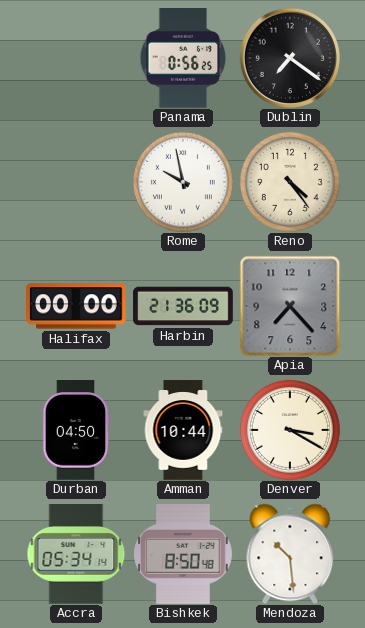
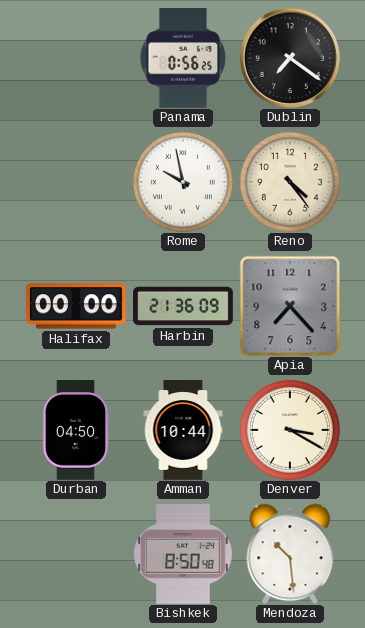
Accra: 05:34 -> none (76, 555)
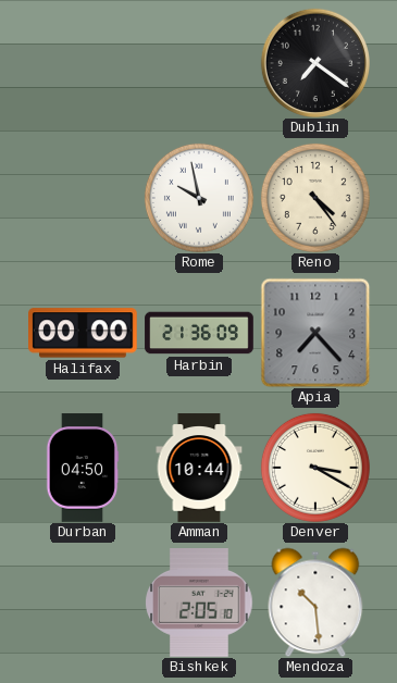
Panama: 0:56 -> none (183, 58)
Bishkek: 8:50 -> 2:05 (199, 604)
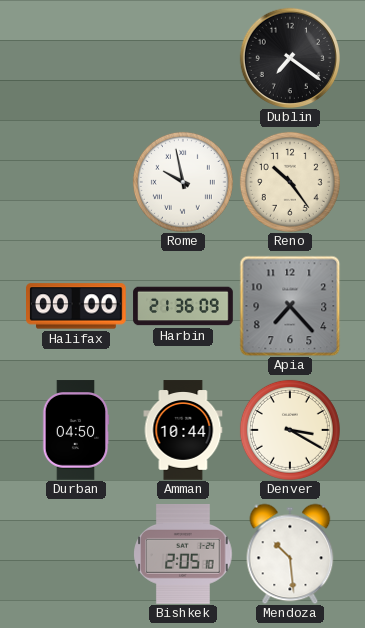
Reno: 4:24 -> 10:24 (290, 182)
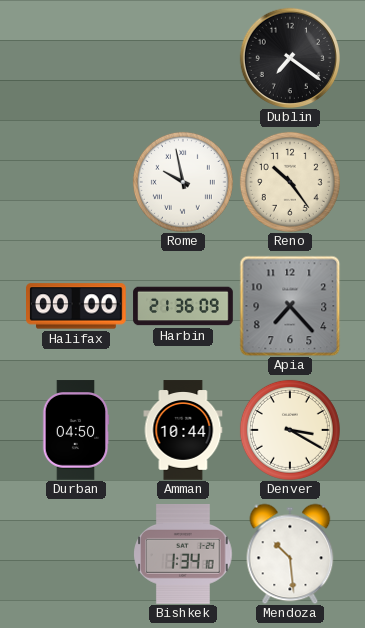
Bishkek: 2:05 -> 1:34 (183, 555)
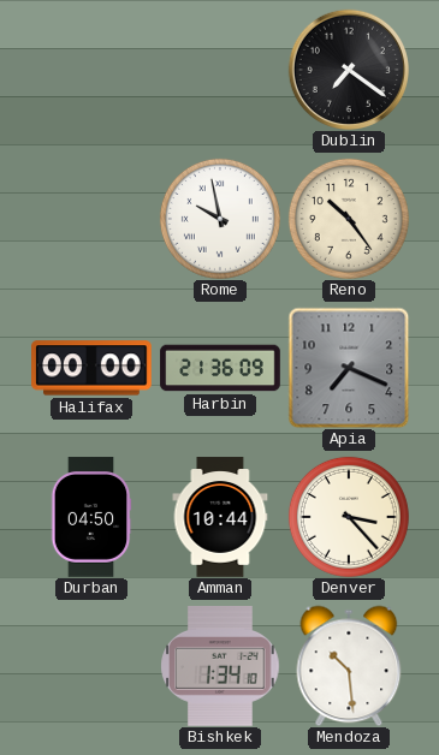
Apia: 7:23 -> 7:19 (349, 368)
Denver: 3:20 -> 3:23 (349, 517)
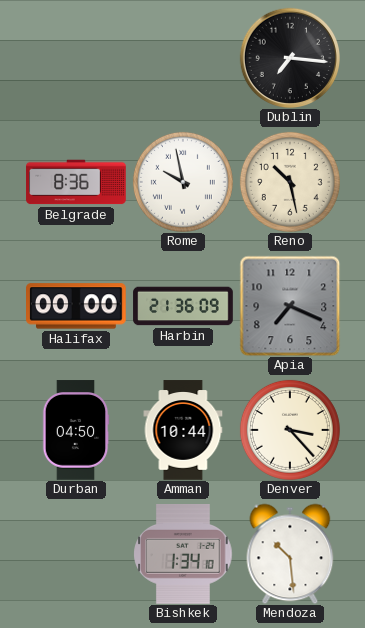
Dublin: 7:21 -> 7:16 (289, 57)
Belgrade: none -> 8:36 (76, 182)
Reno: 10:24 -> 10:28 (290, 182)
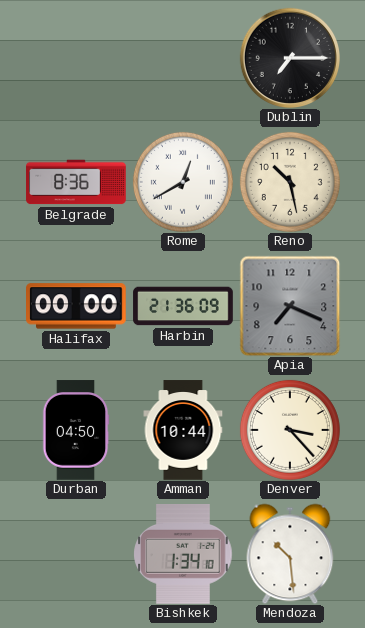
Dublin: 7:16 -> 7:15 (289, 57)
Rome: 9:58 -> 12:40 (183, 182)
